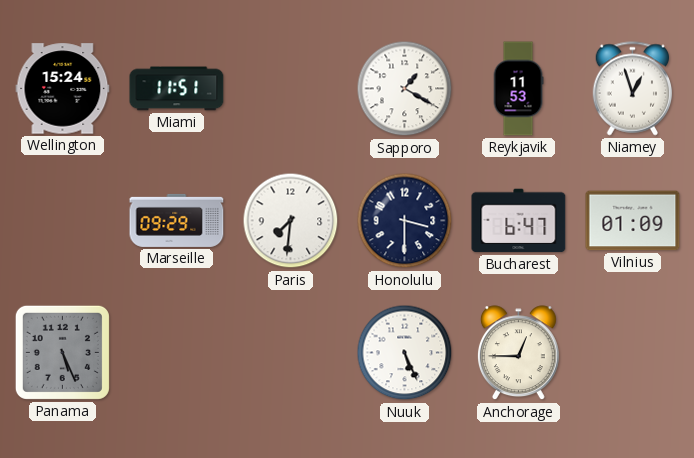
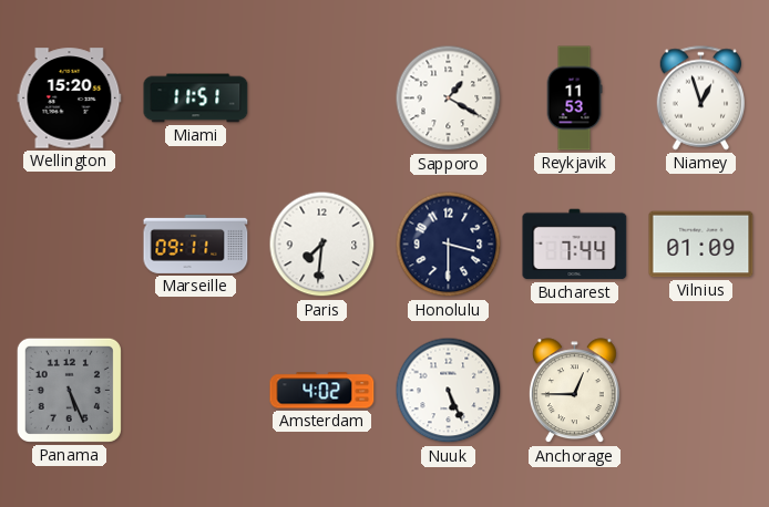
Wellington: 15:24 -> 15:20 (70, 99)
Marseille: 09:29 -> 09:11 (196, 244)
Bucharest: 6:47 -> 7:44 (575, 245)
Amsterdam: none -> 4:02 (322, 391)
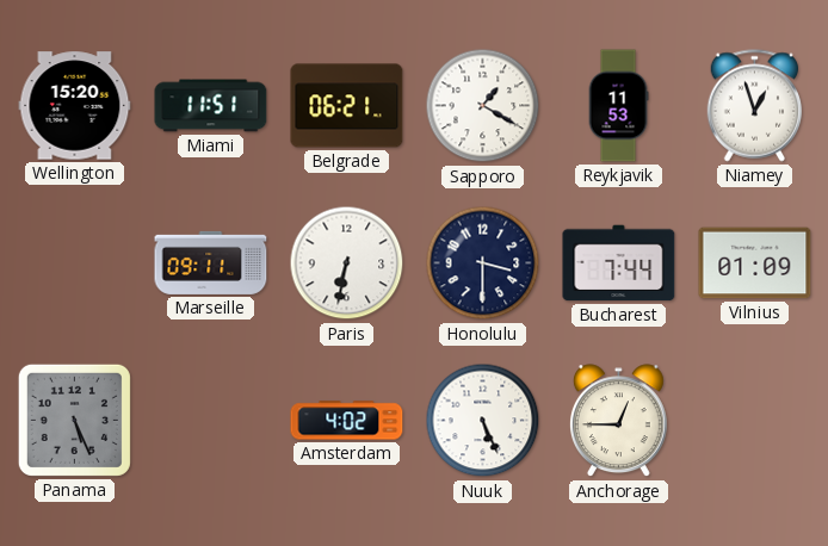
Belgrade: none -> 06:21 (347, 106)
Paris: 7:31 -> 6:32 (347, 263)
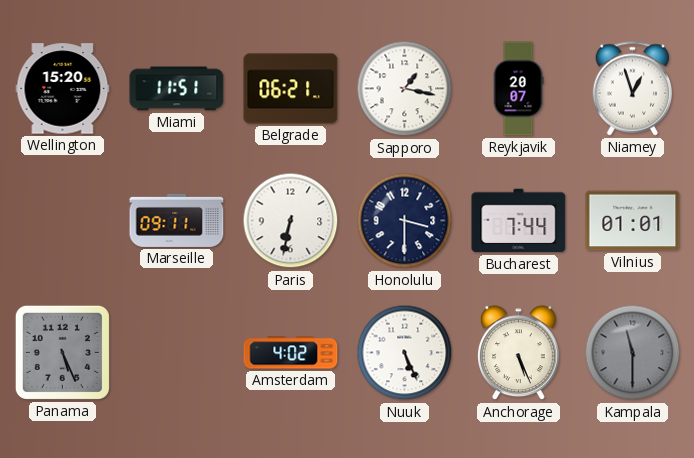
Sapporo: 1:20 -> 1:17 (405, 89)
Reykjavik: 11:53 -> 20:07 (518, 89)
Vilnius: 01:09 -> 01:01 (633, 221)
Anchorage: 12:45 -> 5:26 (518, 353)
Kampala: none -> 11:30 (633, 353)
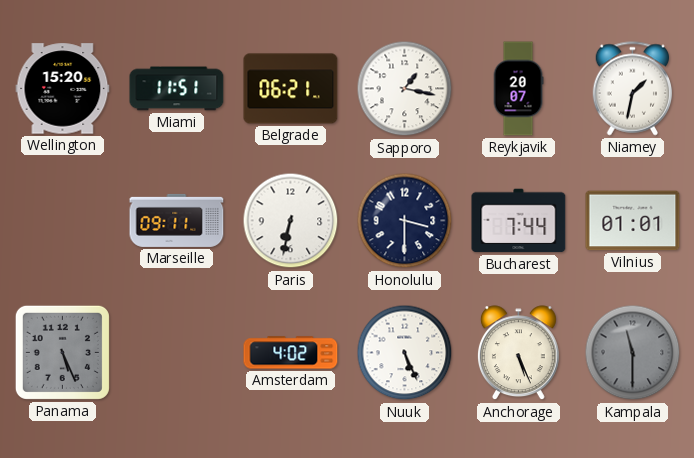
Niamey: 12:57 -> 1:32 (633, 89)
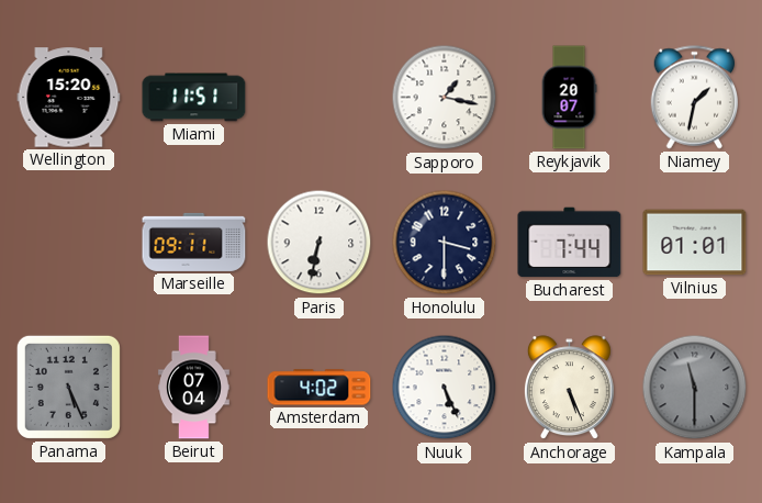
Belgrade: 06:21 -> none (291, 89)
Beirut: none -> 07:04 (193, 388)
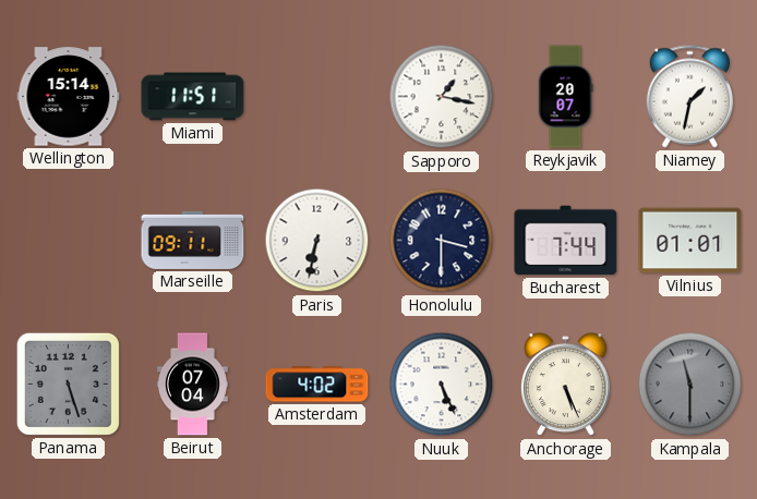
Wellington: 15:20 -> 15:14 (69, 97)
Panama: 5:26 -> 5:27 (68, 384)
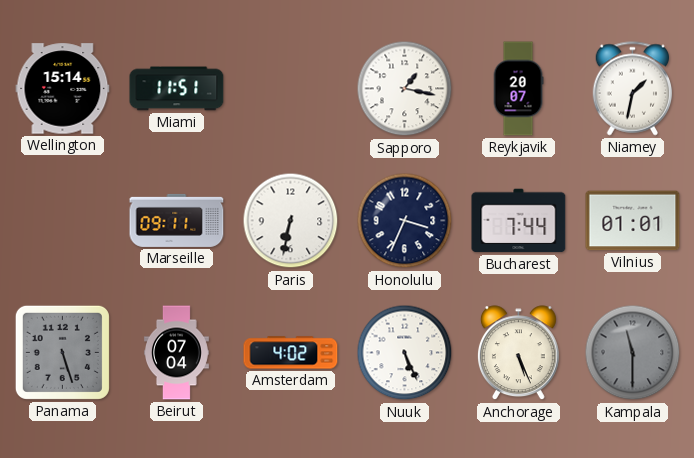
Honolulu: 3:30 -> 3:34 (405, 221)
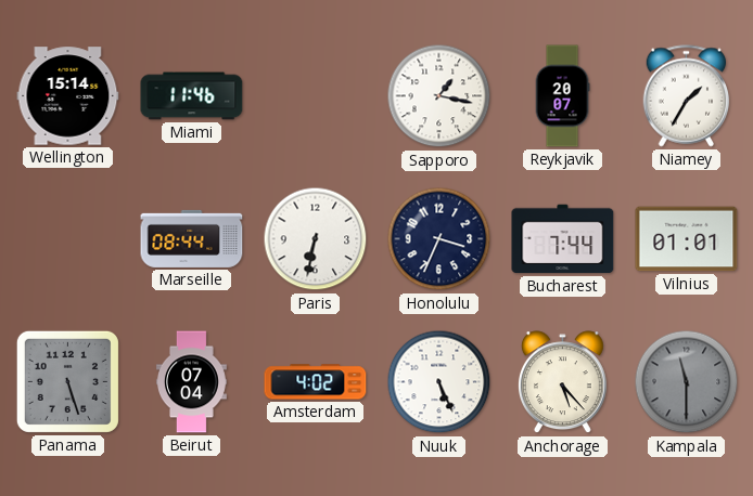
Miami: 11:51 -> 11:46 (192, 96)
Niamey: 1:32 -> 1:35 (687, 96)
Marseille: 09:11 -> 08:44 (192, 238)
Anchorage: 5:26 -> 5:23 (562, 382)
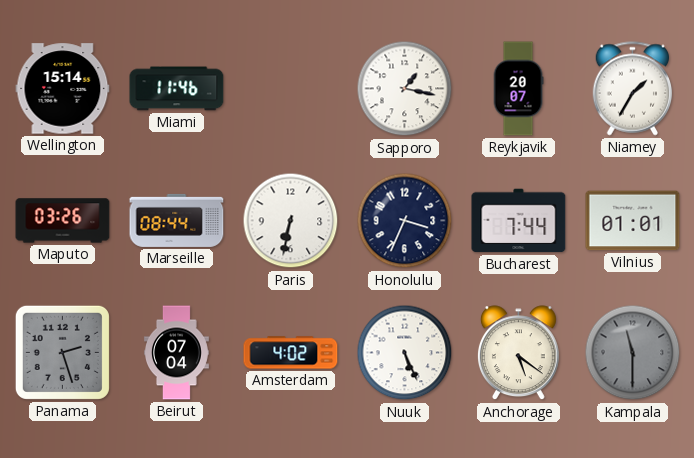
Maputo: none -> 03:26 (63, 221)
Panama: 5:27 -> 2:27 (62, 352)
Anchorage: 5:23 -> 5:21 (518, 353)
